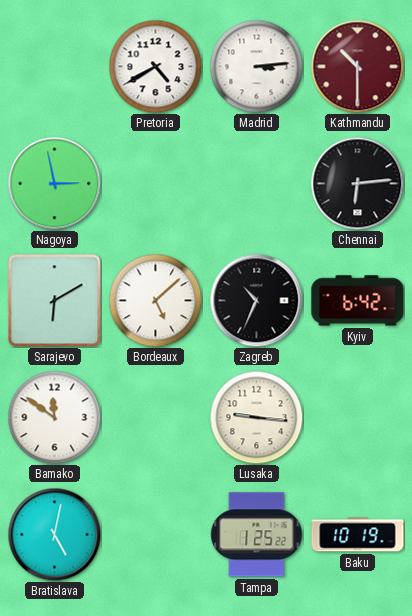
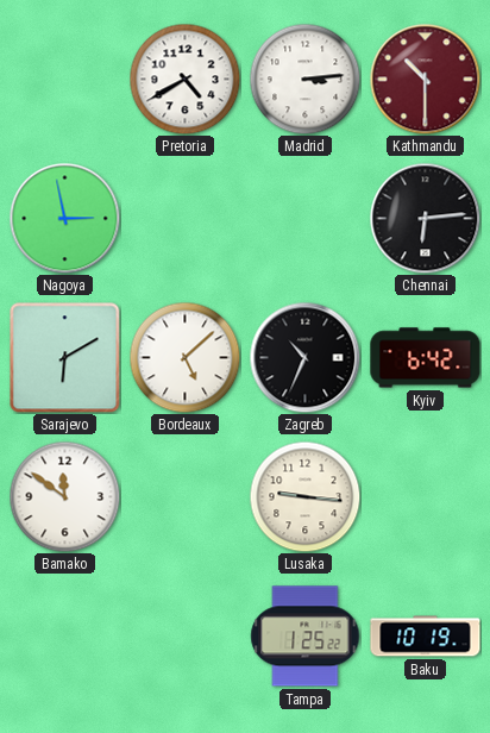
Bratislava: 5:02 -> none (54, 534)
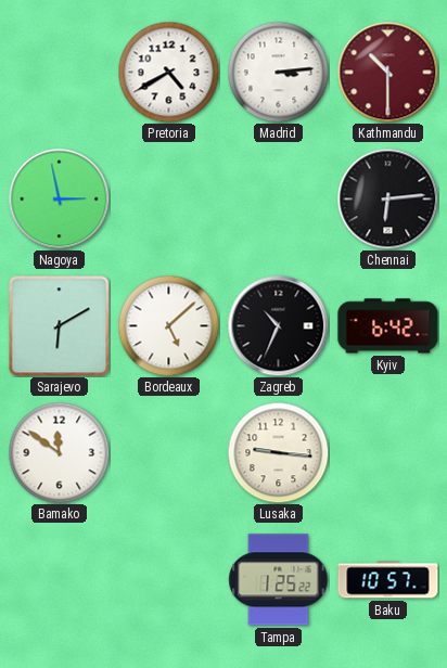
Baku: 10:19 -> 10:57 (388, 580)
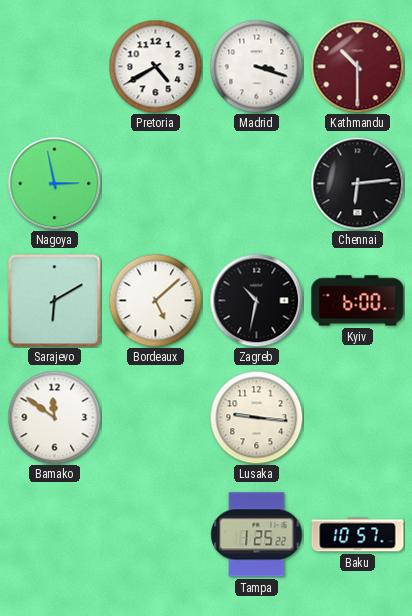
Madrid: 3:14 -> 3:18 (256, 66)
Zagreb: 10:34 -> 10:32 (256, 300)
Kyiv: 6:42 -> 6:00 (358, 301)
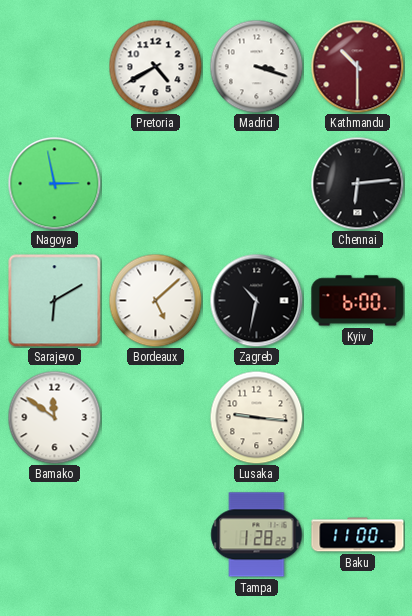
Tampa: 1:25 -> 1:28 (257, 535)
Baku: 10:57 -> 11:00 (358, 535)
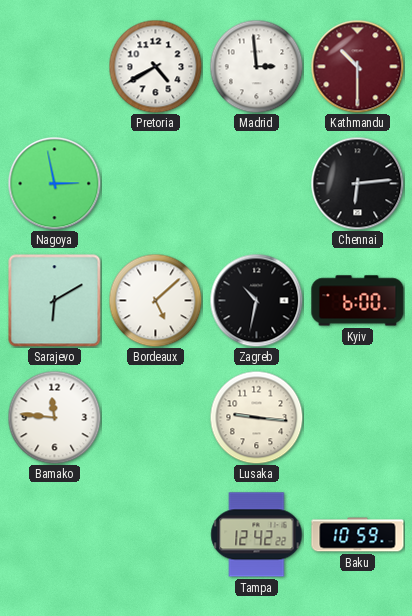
Madrid: 3:18 -> 2:59 (256, 66)
Bamako: 11:51 -> 11:46 (54, 417)
Tampa: 1:28 -> 12:42 (257, 535)
Baku: 11:00 -> 10:59 (358, 535)
